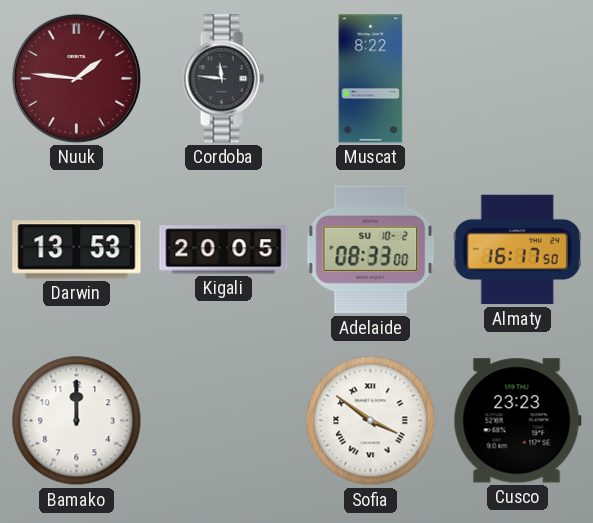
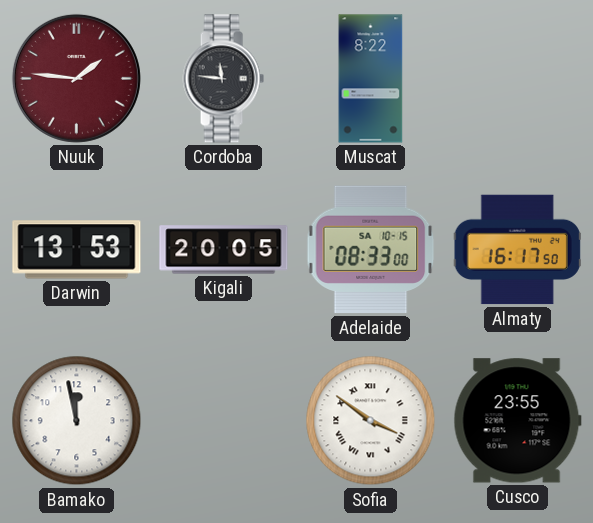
Adelaide date: SU 10-2 -> SA 10-15 (371, 250)
Bamako: 12:00 -> 11:58 (77, 421)
Cusco: 23:23 -> 23:55 (517, 421)
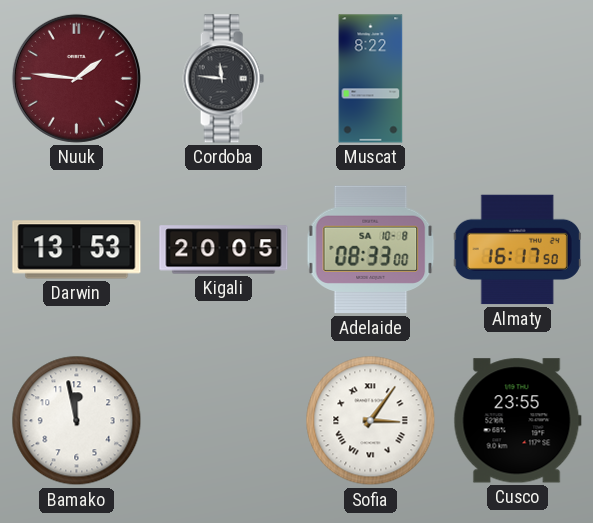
Adelaide date: SA 10-15 -> SA 10-8 (371, 250)
Sofia: 3:51 -> 3:06 (371, 421)
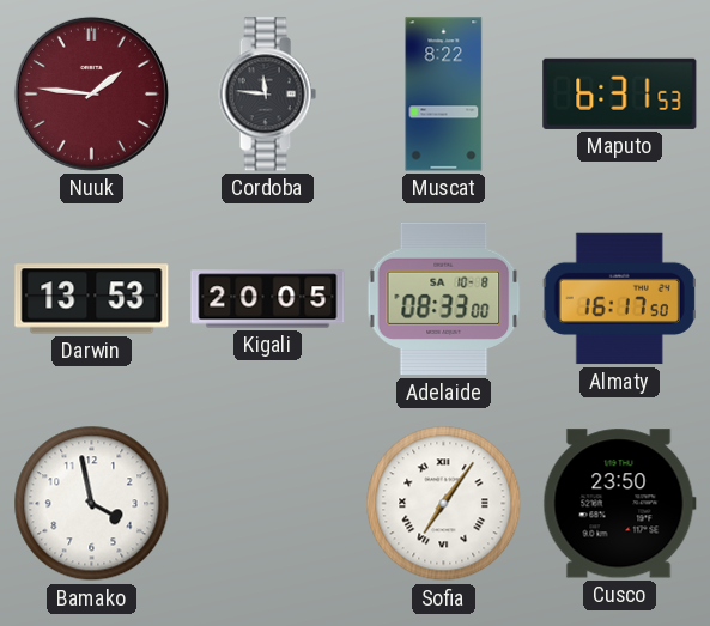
Maputo: none -> 6:31 (620, 93)
Bamako: 11:58 -> 3:58 (92, 504)
Sofia: 3:06 -> 7:06 (444, 504)
Cusco: 23:55 -> 23:50 (619, 504)
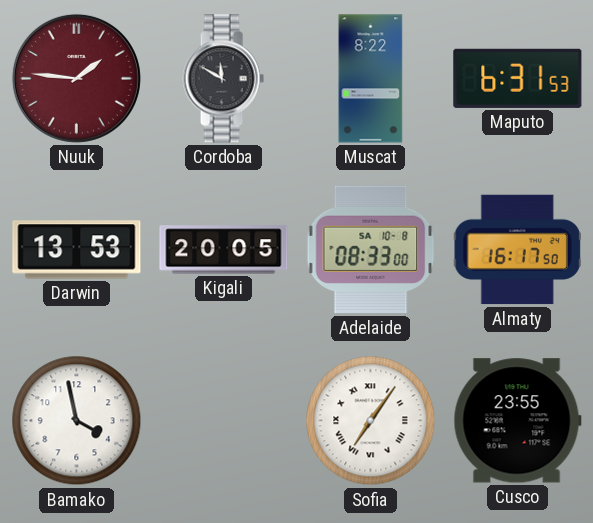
Cordoba: 11:46 -> 11:50 (223, 79)
Cusco: 23:50 -> 23:55 (517, 421)
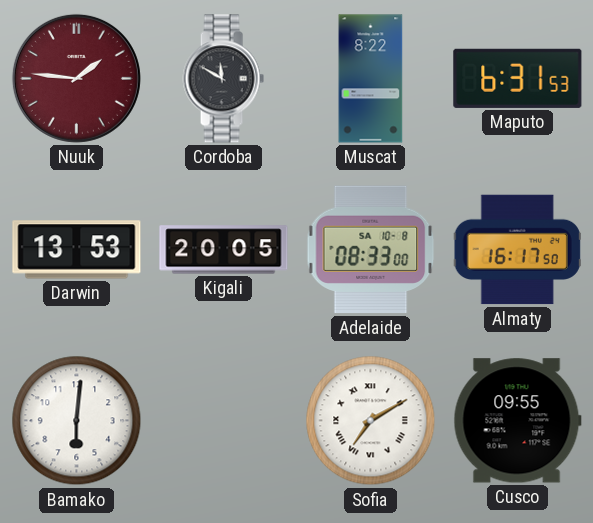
Bamako: 3:58 -> 6:01 (77, 421)
Sofia: 7:06 -> 7:10 (371, 421)
Cusco: 23:55 -> 09:55 (517, 421)
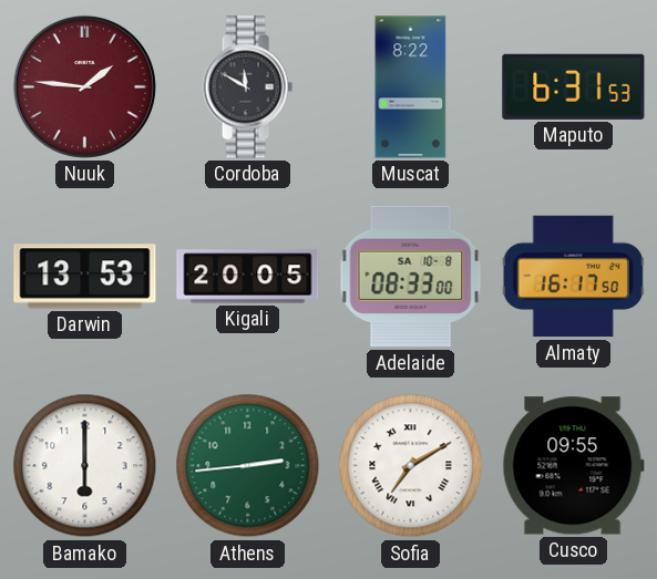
Bamako: 6:01 -> 6:00 (85, 466)
Athens: none -> 2:44 (248, 466)
